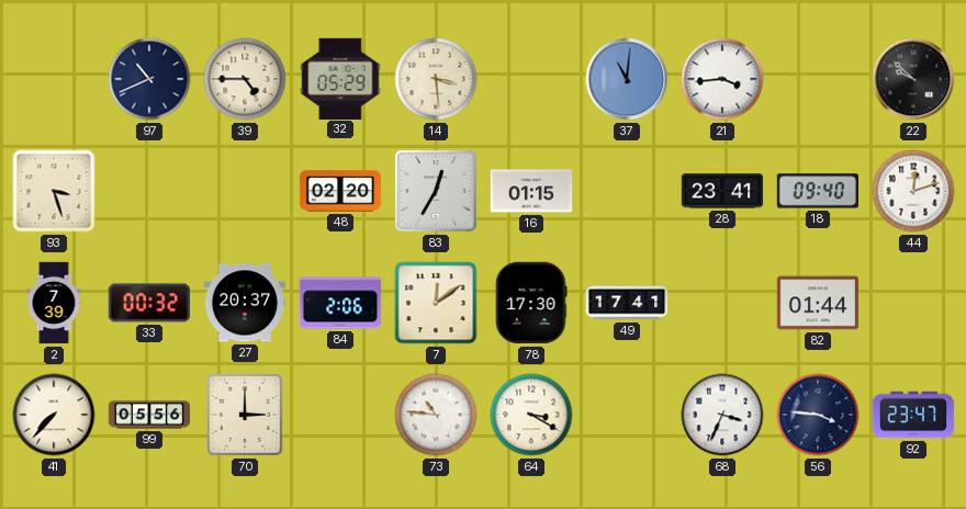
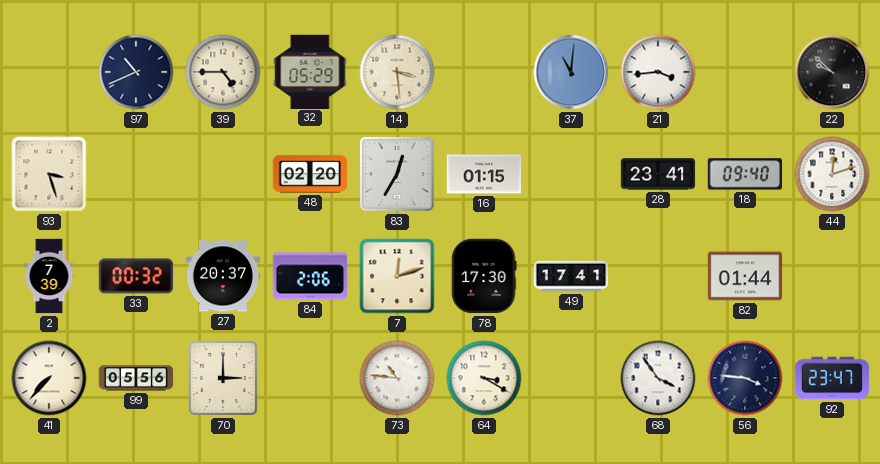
7: 12:09 -> 12:12 (397, 276)
68: 3:34 -> 3:54 (658, 378)
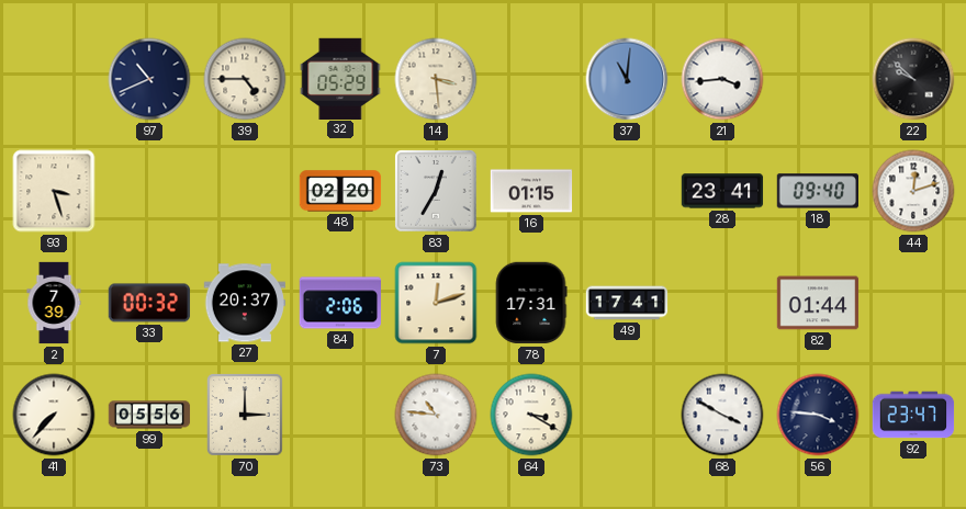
78: 17:30 -> 17:31 (531, 303)
68: 3:54 -> 3:50 (722, 415)
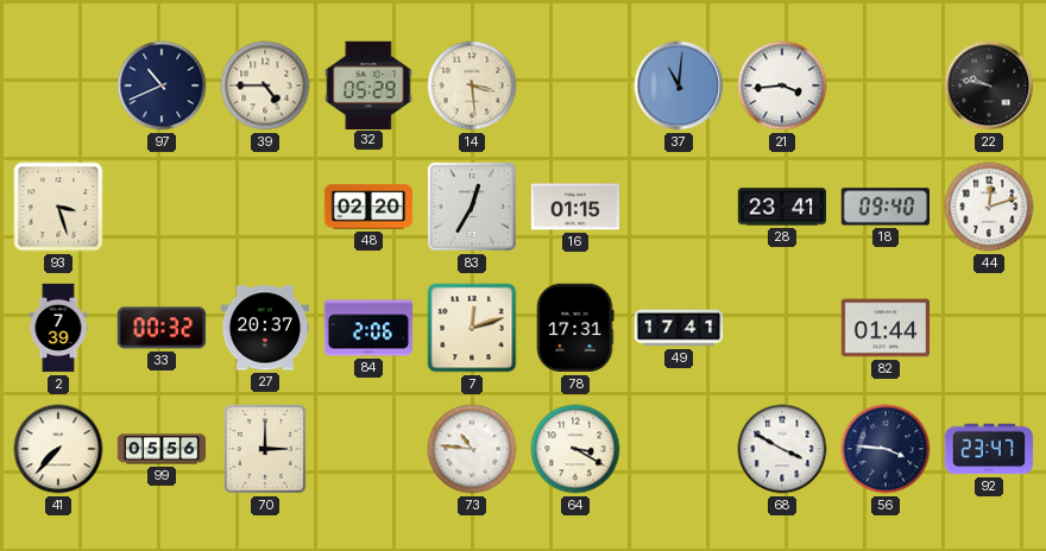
22: 9:52 -> 9:47 (989, 85)
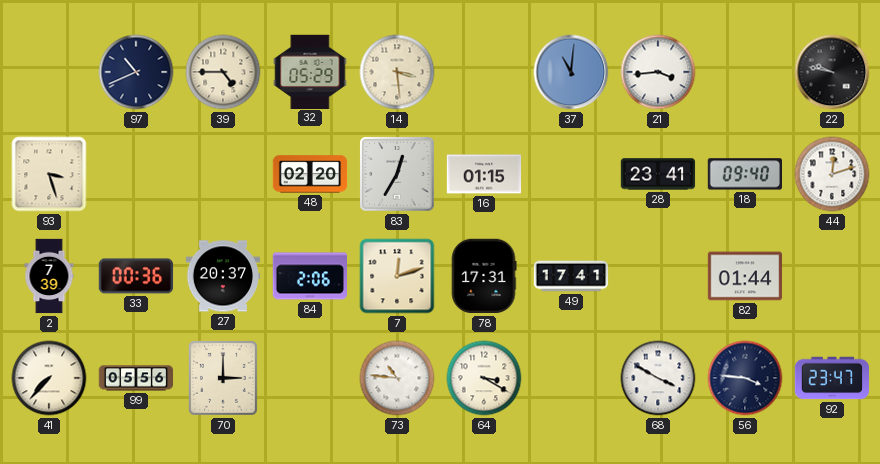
33: 00:32 -> 00:36 (136, 276)
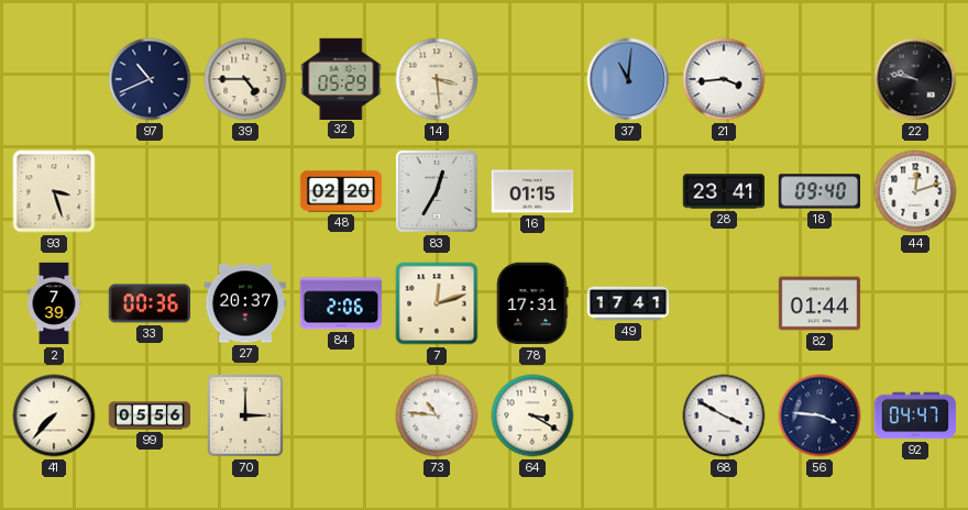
92: 23:47 -> 04:47 (915, 415)
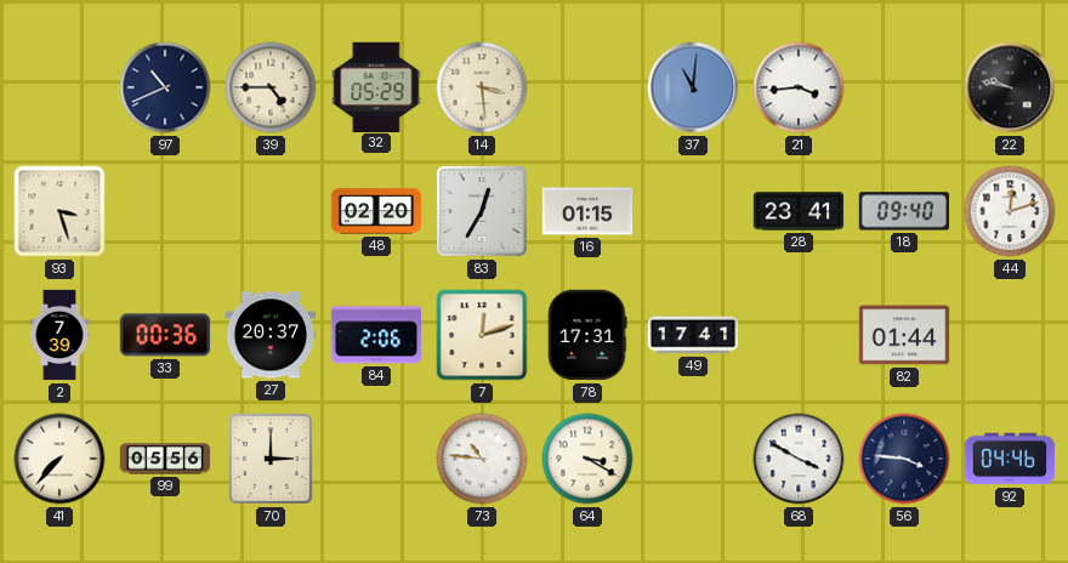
92: 04:47 -> 04:46 (1010, 459)
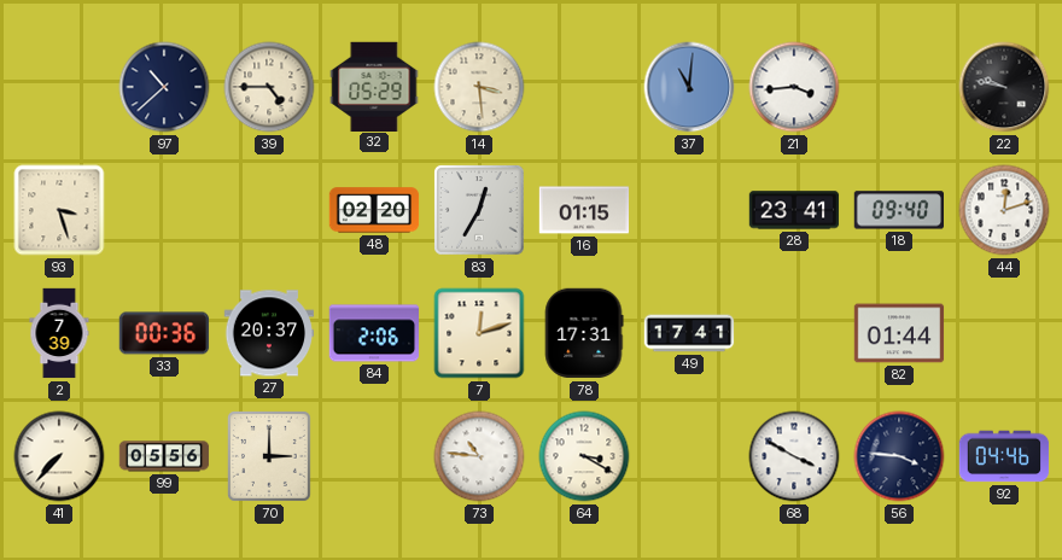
97: 10:41 -> 10:38 (164, 87)
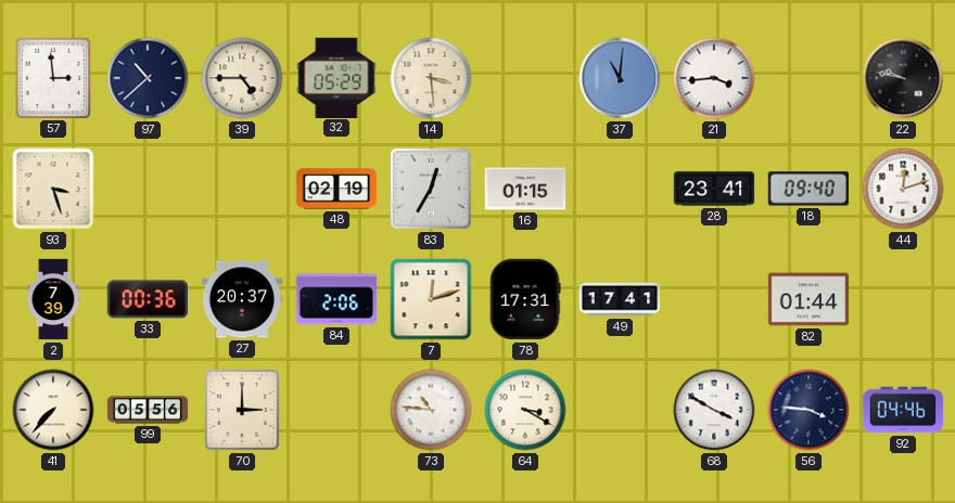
57: none -> 2:59 (52, 77)
48: 02:20 -> 02:19 (336, 189)
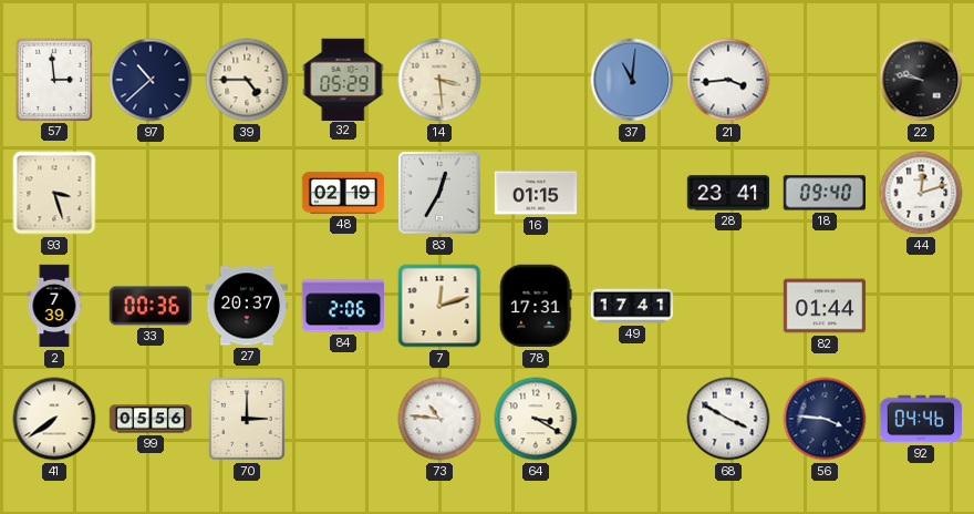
41: 7:37 -> 7:39 (54, 419)
